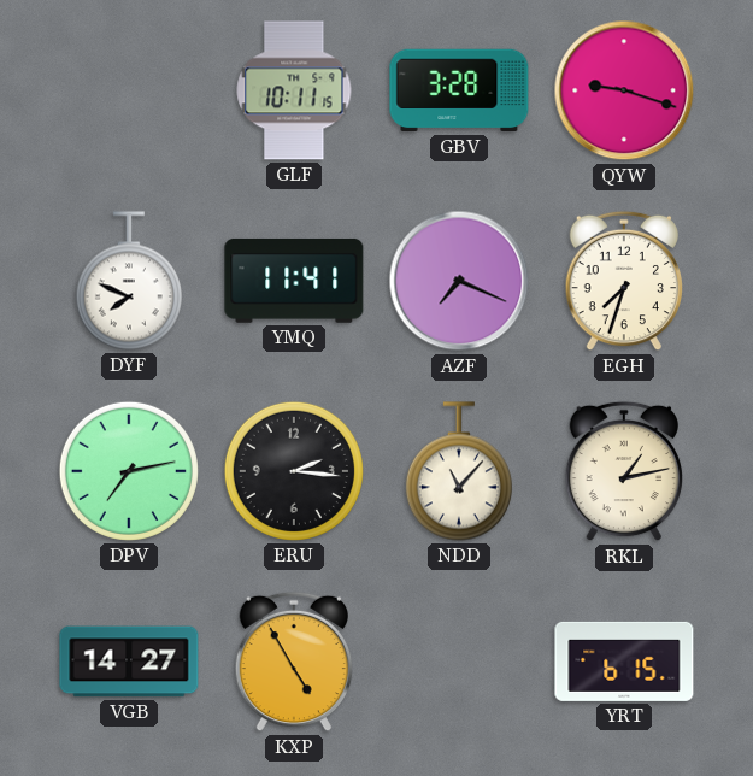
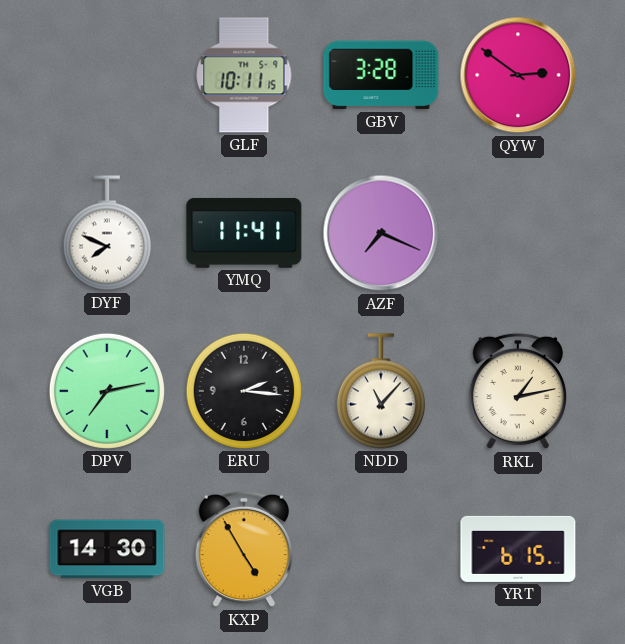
QYW: 9:18 -> 2:51 (518, 75)
EGH: 7:33 -> none (623, 281)
VGB: 14:27 -> 14:30 (107, 549)
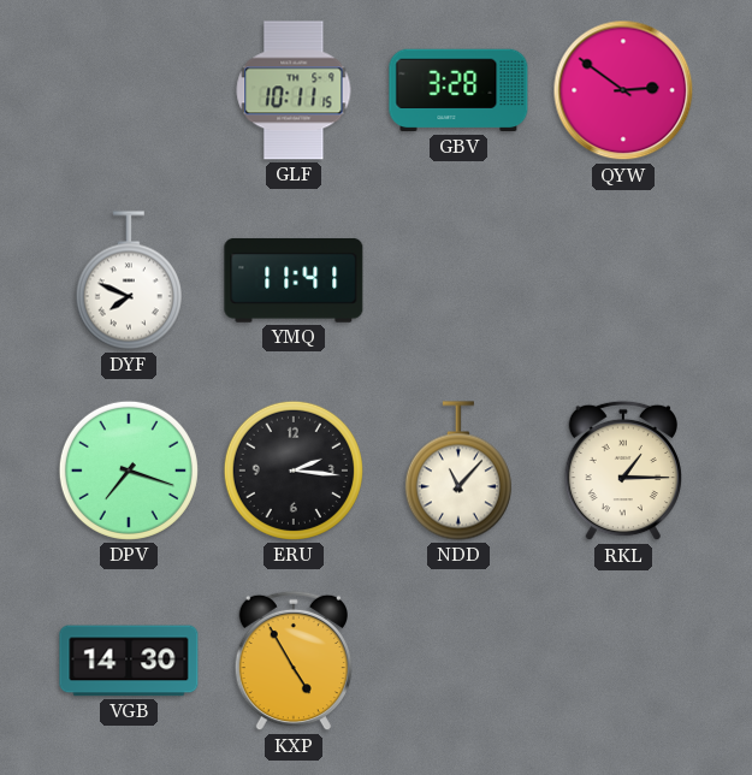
AZF: 7:19 -> none (381, 233)
DPV: 7:13 -> 7:18 (129, 471)
RKL: 1:13 -> 1:15 (622, 471)
YRT: 6:15 -> none (518, 549)
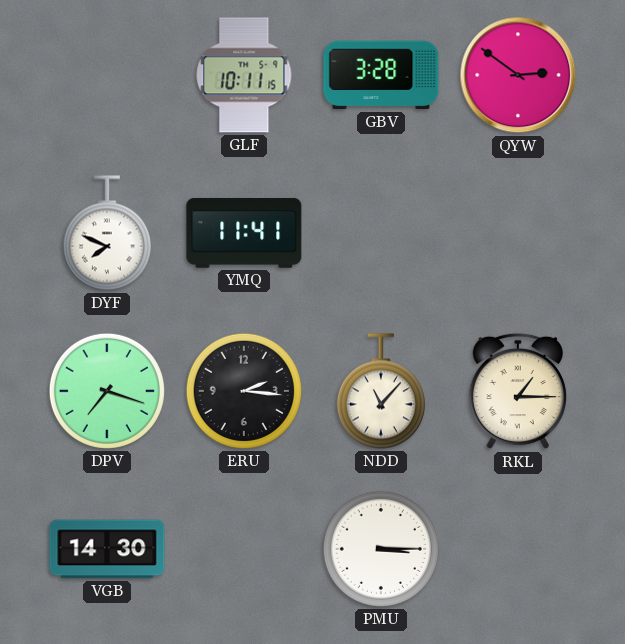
KXP: 4:55 -> none (292, 661)
PMU: none -> 3:15 (381, 549)
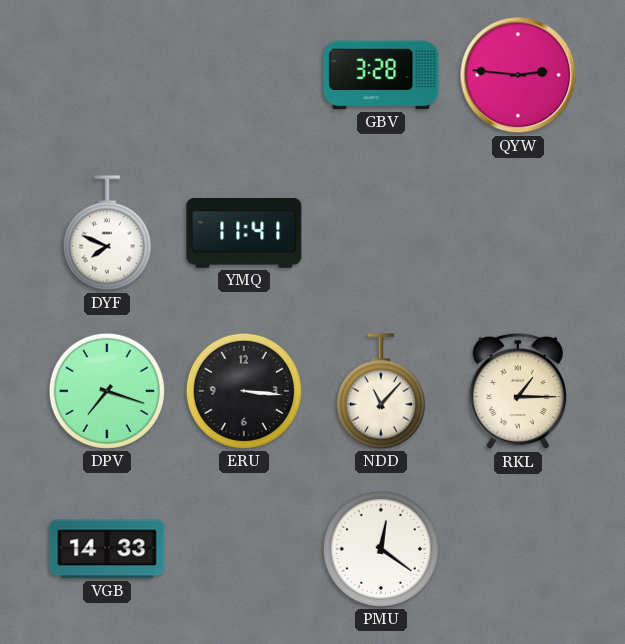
GLF: 10:11 -> none (244, 75)
QYW: 2:51 -> 2:46 (518, 75)
ERU: 2:16 -> 3:16 (244, 391)
VGB: 14:30 -> 14:33 (107, 549)
PMU: 3:15 -> 12:21 (381, 549)
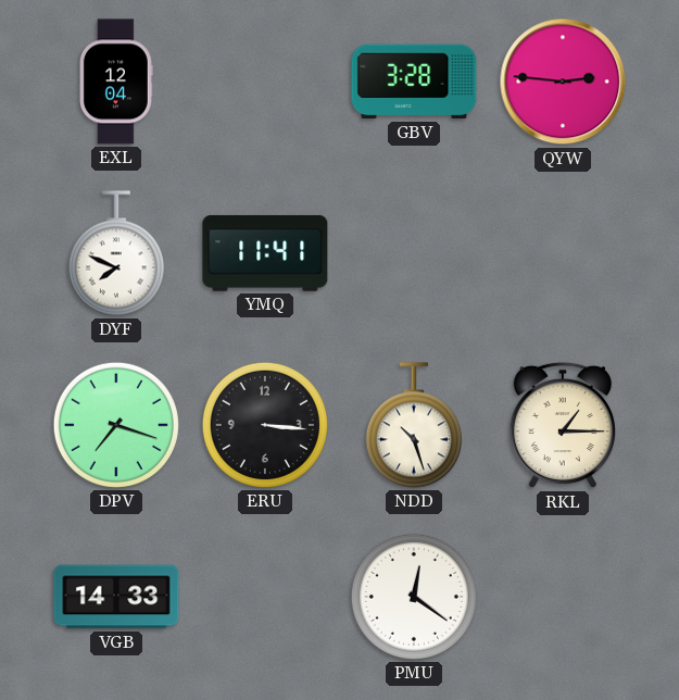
EXL: none -> 12:04 (116, 82)
NDD: 11:07 -> 10:27 (414, 425)
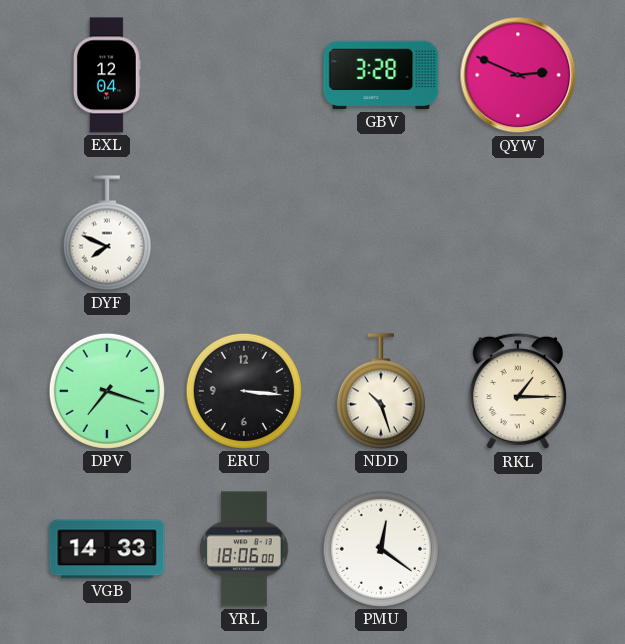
QYW: 2:46 -> 2:49 (518, 75)
YMQ: 11:41 -> none (265, 253)
YRL: none -> 18:06 (244, 549)
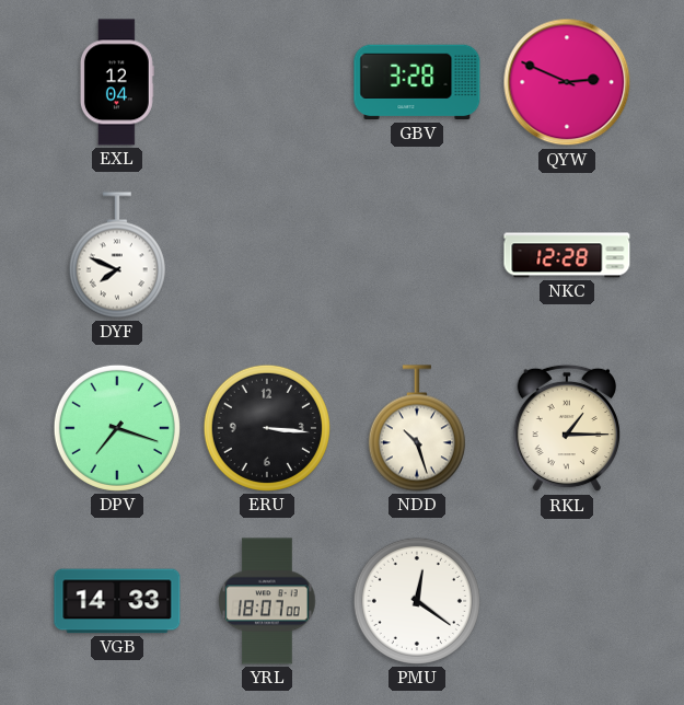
NKC: none -> 12:28 (567, 255)
YRL: 18:06 -> 18:07 (267, 601)
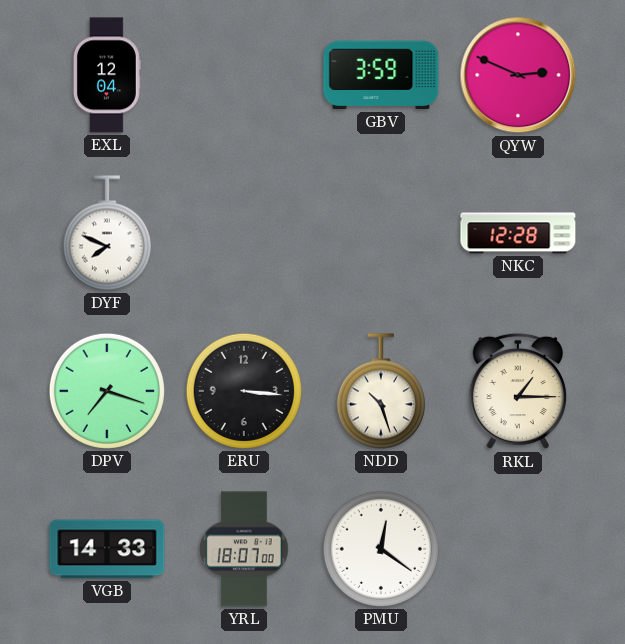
GBV: 3:28 -> 3:59 (381, 75)
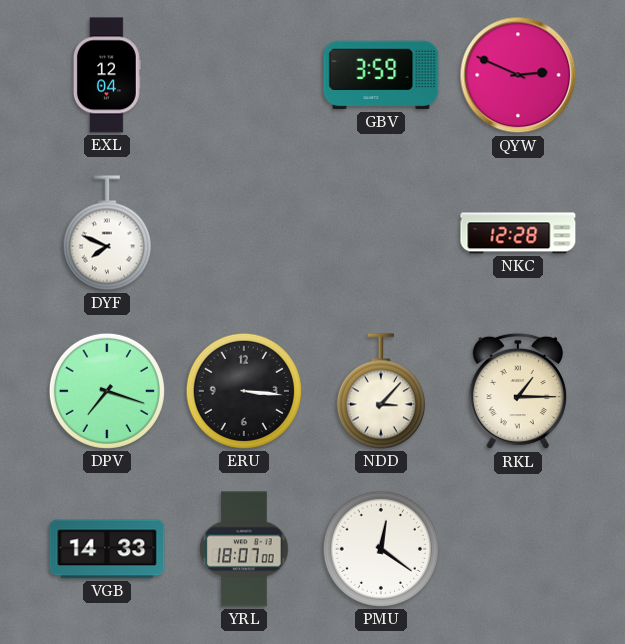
NDD: 10:27 -> 3:07 (381, 391)
